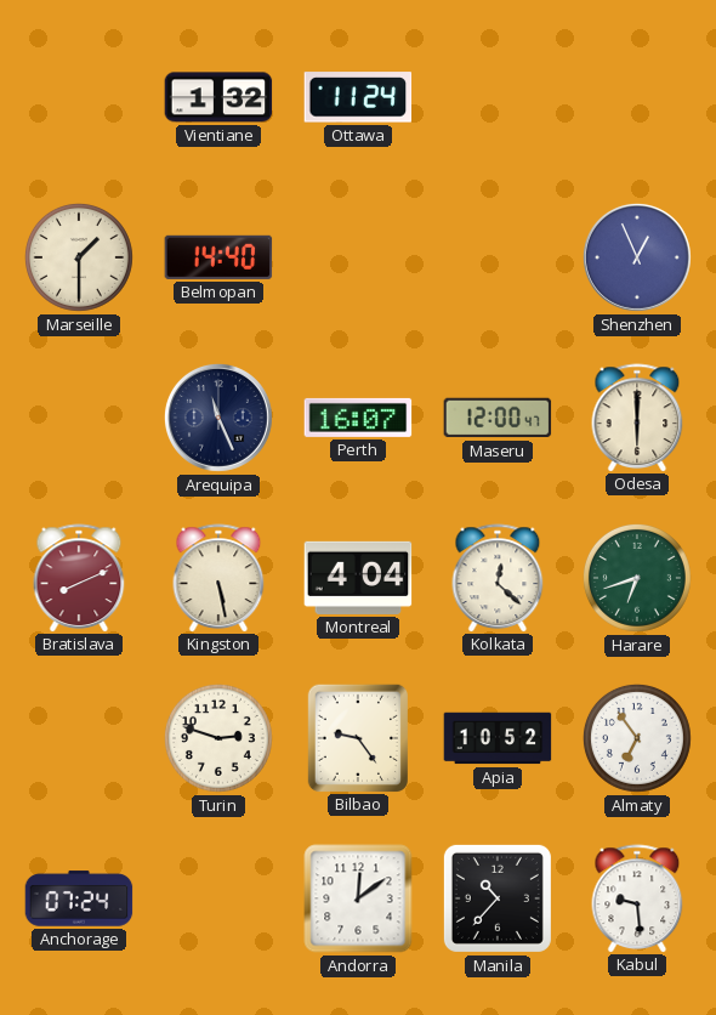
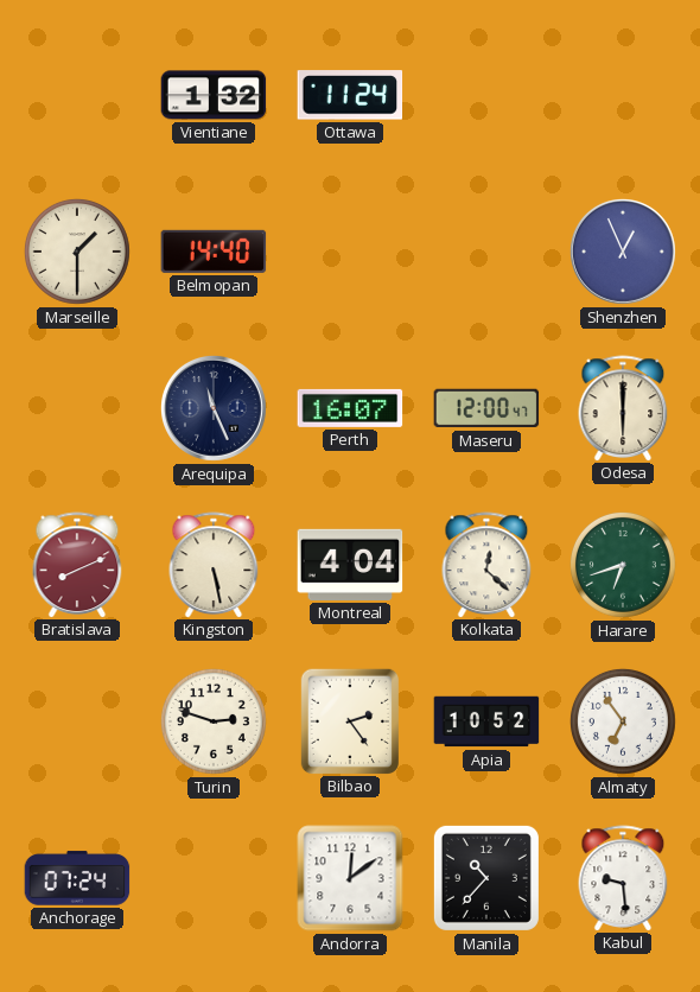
Bilbao: 9:24 -> 2:24 (349, 720)
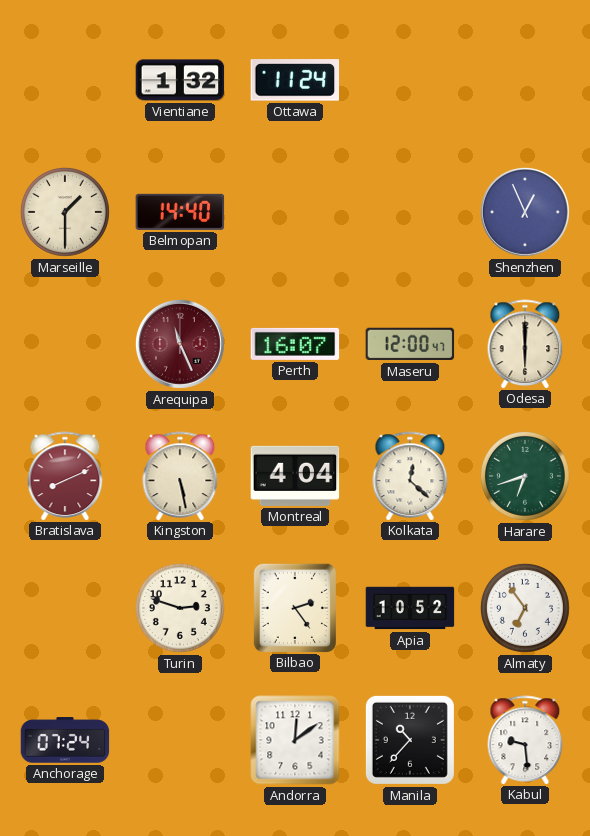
Arequipa dial: navy -> burgundy (180, 344)
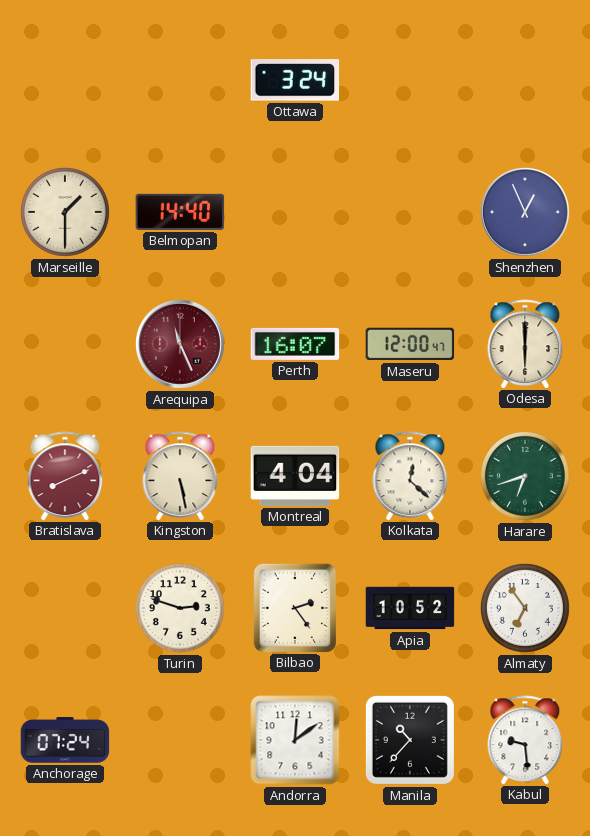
Vientiane: 1:32 -> none (180, 80)
Ottawa: 11:24 -> 3:24 (295, 80)
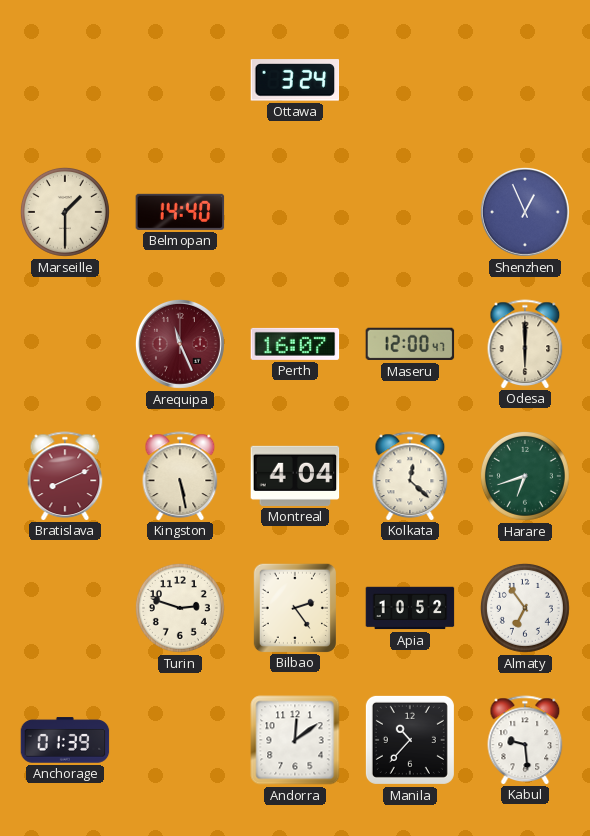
Anchorage: 07:24 -> 01:39 (65, 740)
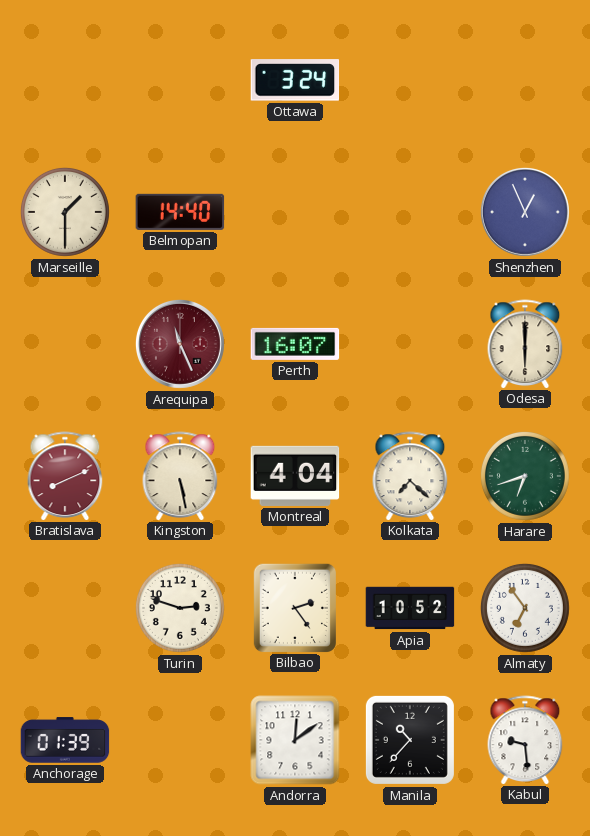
Maseru: 12:00 -> none (410, 344)
Kolkata: 12:22 -> 7:22 (410, 476)
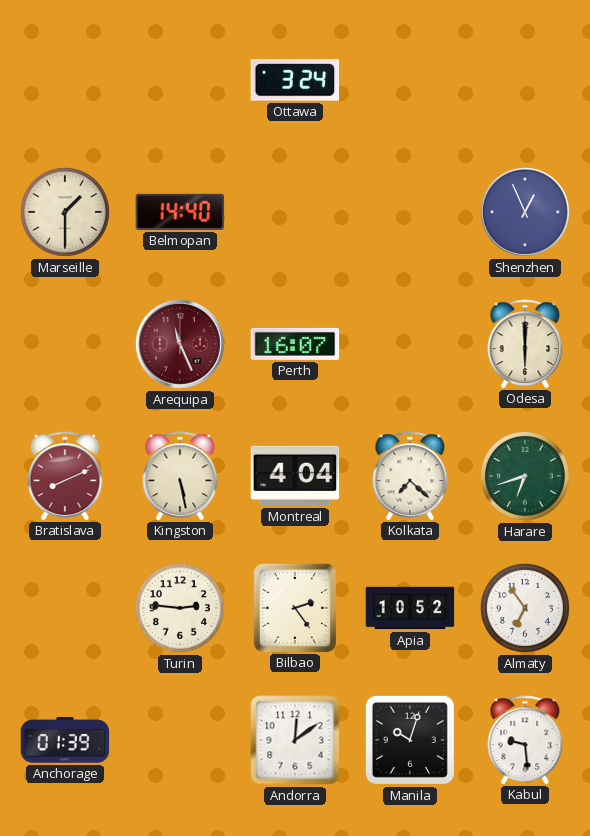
Turin: 2:48 -> 2:46 (180, 608)
Manila: 10:37 -> 10:03 (410, 740)
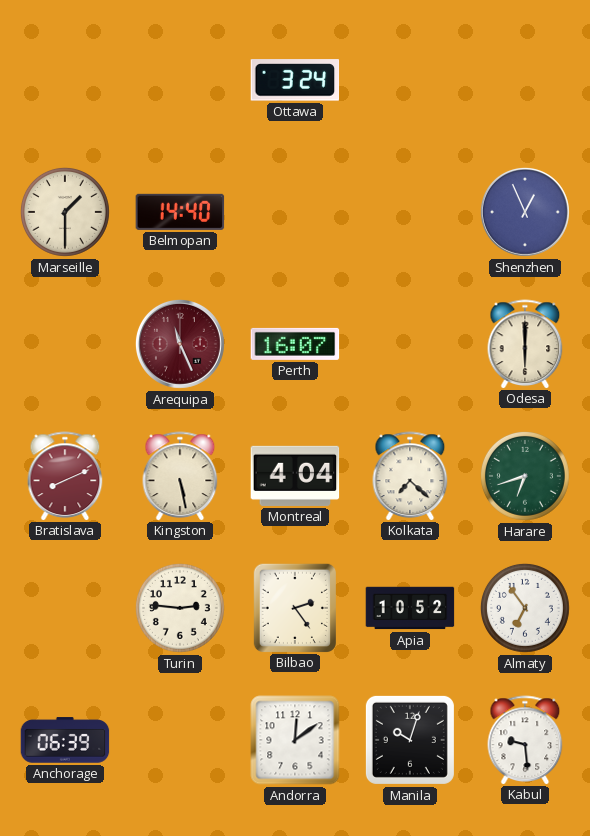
Anchorage: 01:39 -> 06:39 (65, 740)
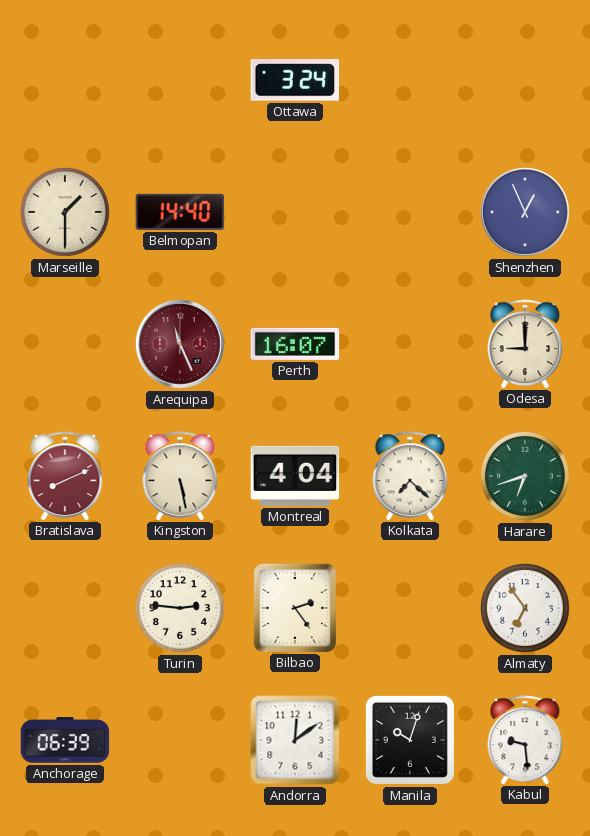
Odesa: 6:00 -> 9:00 (525, 344)
Apia: 10:52 -> none (410, 608)
